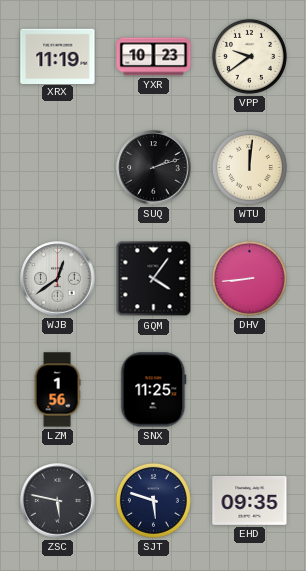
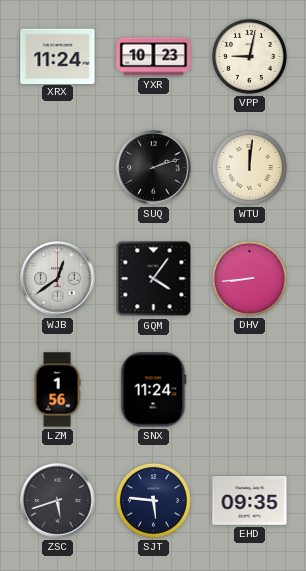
XRX: 11:19 -> 11:24 (58, 56)
VPP: 9:39 -> 9:02 (249, 56)
SNX: 11:25 -> 11:24 (154, 390)
ZSC: 5:47 -> 5:42 (58, 501)
SJT: 5:48 -> 5:46 (153, 500)
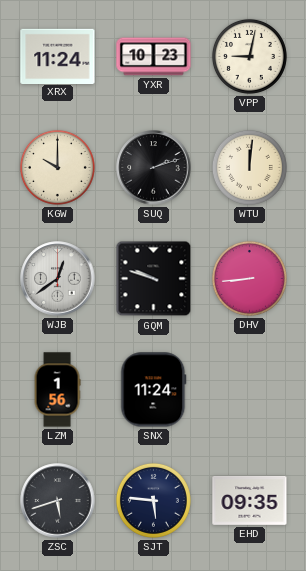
KGW: none -> 10:00 (57, 167)
GQM: 4:06 -> 9:48 (154, 279)
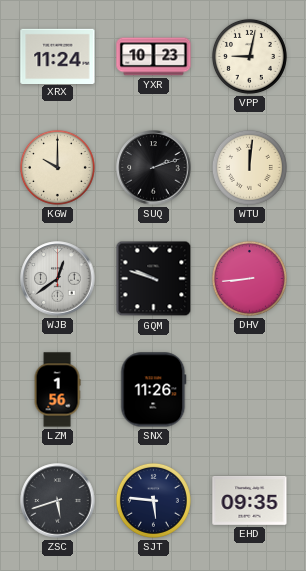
SNX: 11:24 -> 11:26 (154, 390)
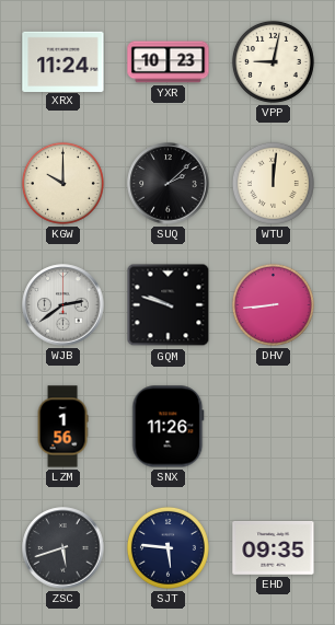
SUQ: 2:12 -> 2:08 (169, 184)
WJB: 12:39 -> 2:39 (63, 305)
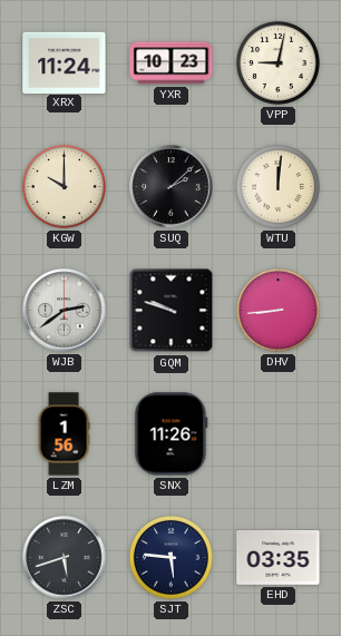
EHD: 09:35 -> 03:35 (279, 557)
